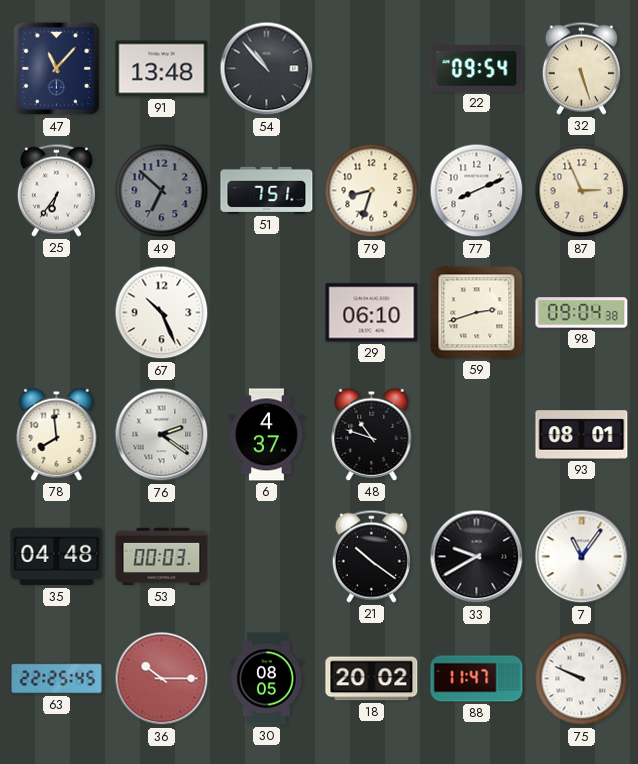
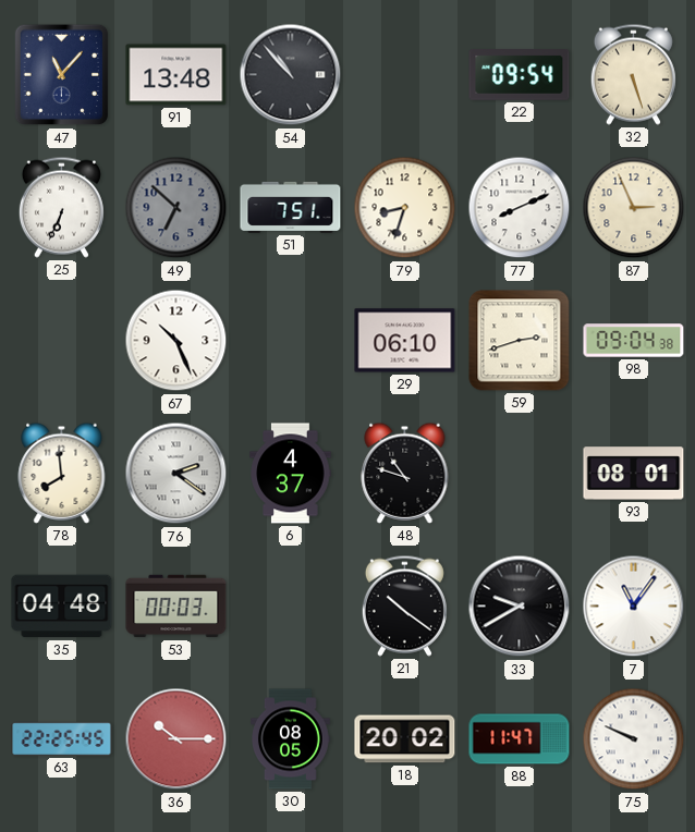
25: 6:36 -> 6:34 (61, 207)
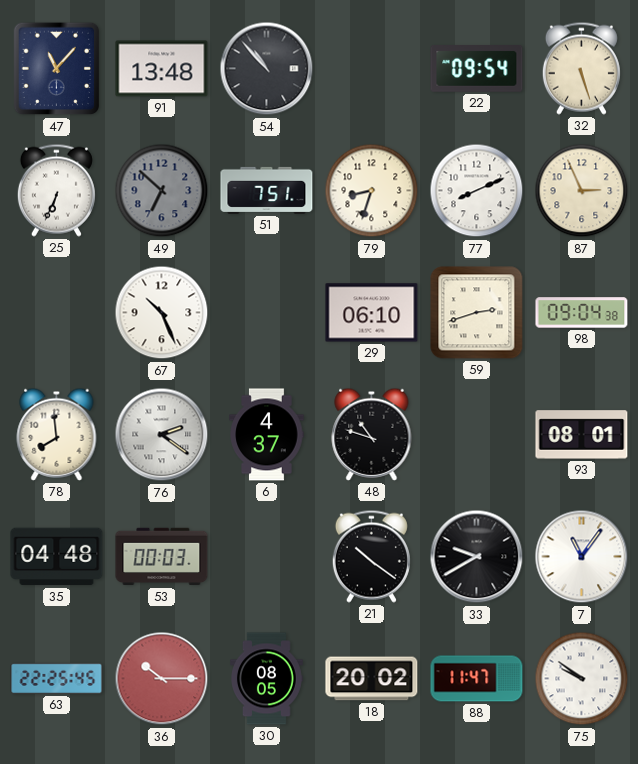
75: 9:49 -> 9:51 (582, 679)
